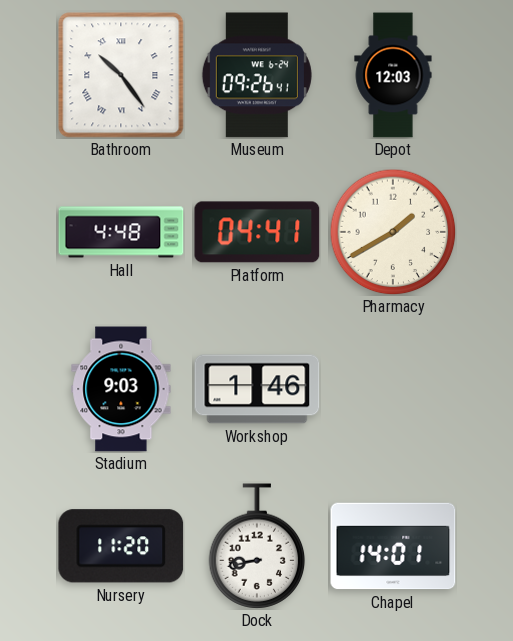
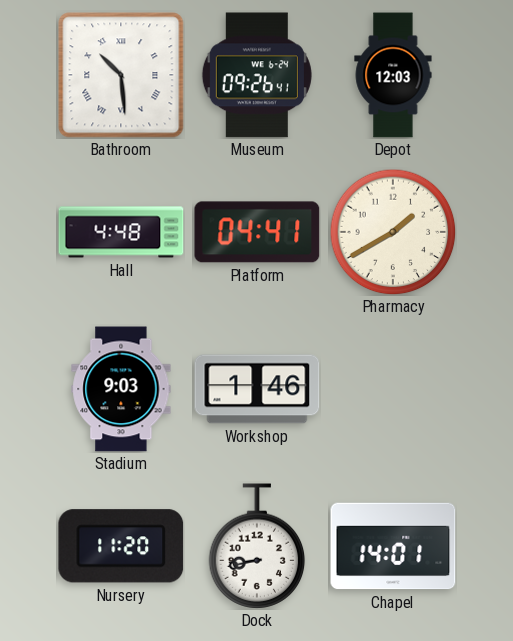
Bathroom: 10:24 -> 10:29 (121, 75)
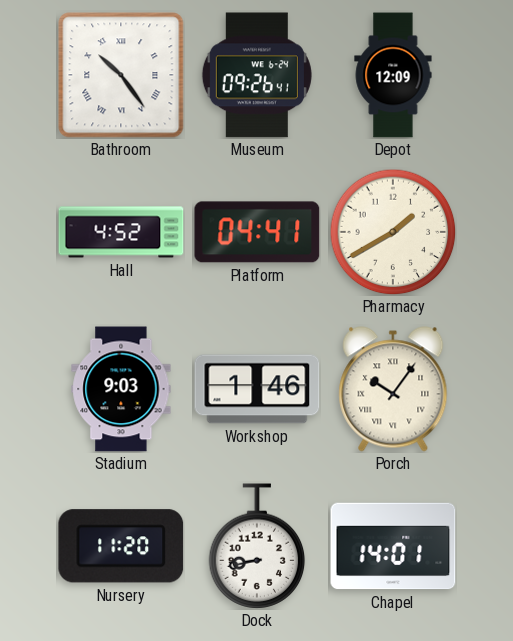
Bathroom: 10:29 -> 10:24 (121, 75)
Depot: 12:03 -> 12:09 (393, 75)
Hall: 4:48 -> 4:52 (121, 232)
Porch: none -> 10:06 (393, 389)
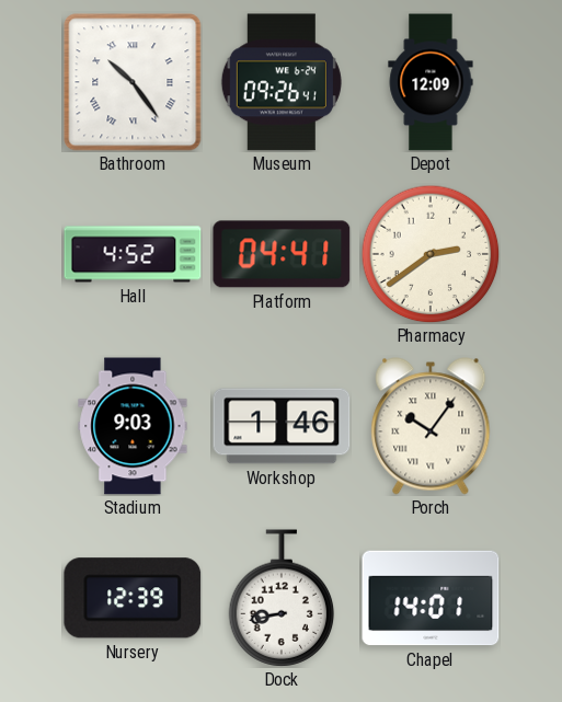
Pharmacy: 1:40 -> 2:39 (431, 254)
Nursery: 11:20 -> 12:39 (133, 598)
